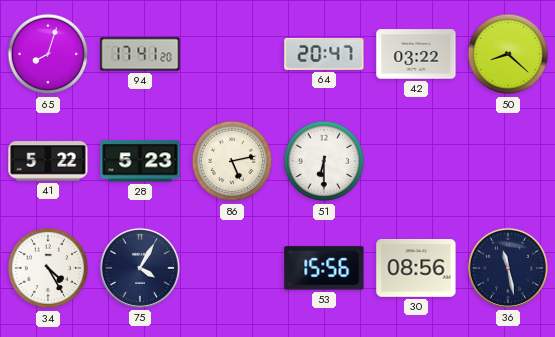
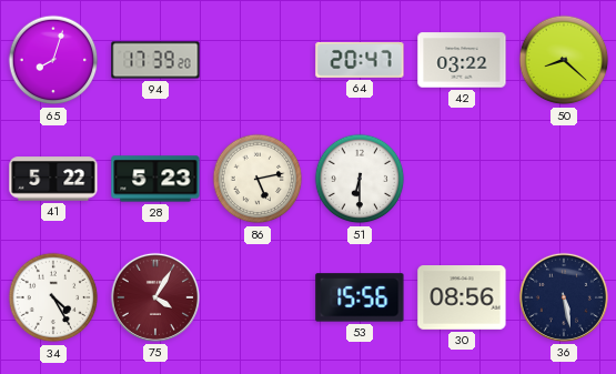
94: 17:41 -> 17:39 (155, 60)
75 dial: navy -> burgundy (155, 297)
36: 11:28 -> 5:28 (564, 297)
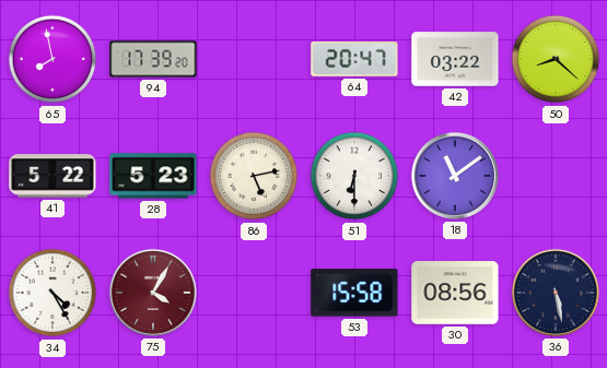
65: 8:03 -> 7:58 (52, 59)
18: none -> 11:09 (455, 176)
53: 15:56 -> 15:58 (354, 293)
